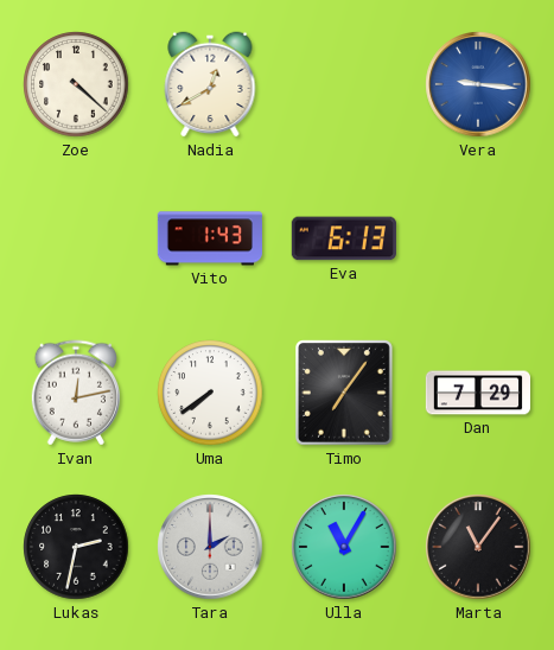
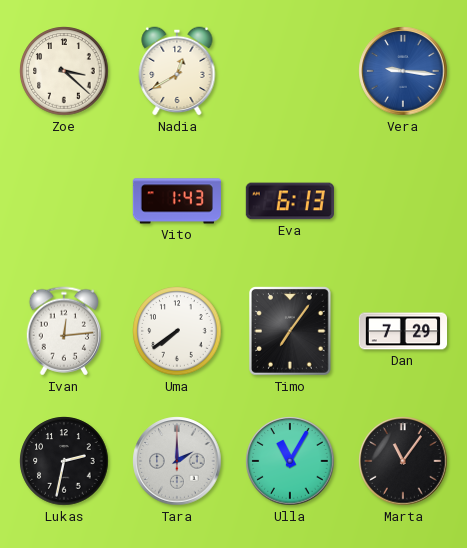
Zoe: 4:22 -> 3:22 (64, 71)
Ivan: 12:13 -> 12:14 (63, 331)
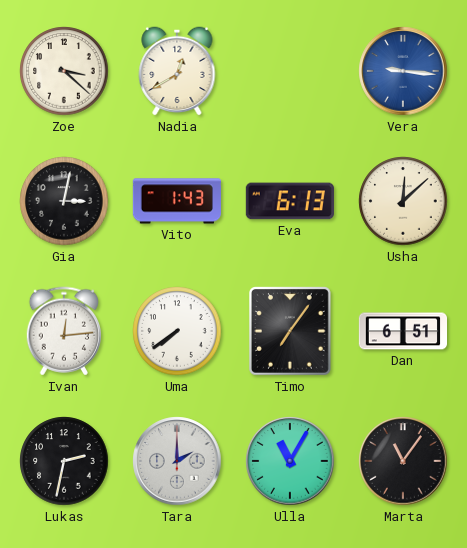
Gia: none -> 3:02 (64, 201)
Usha: none -> 12:08 (403, 201)
Dan: 7:29 -> 6:51 (402, 331)
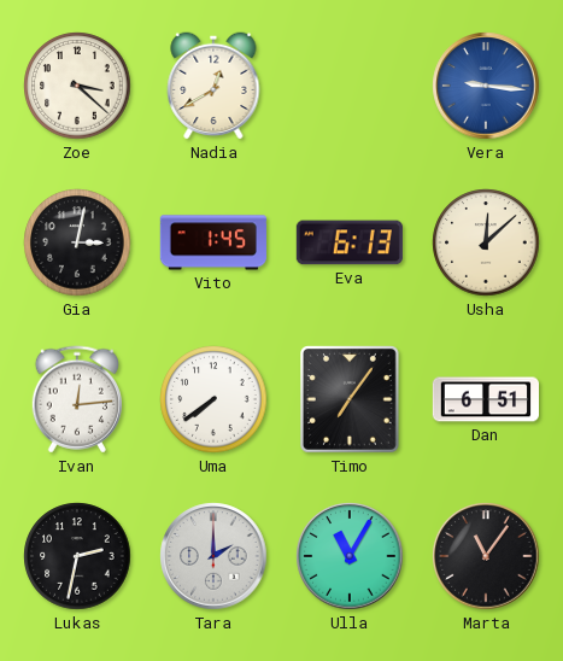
Vito: 1:43 -> 1:45 (213, 242)
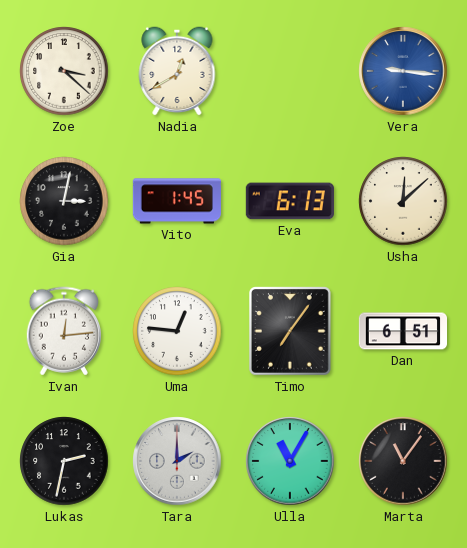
Uma: 7:39 -> 12:46 (177, 331)
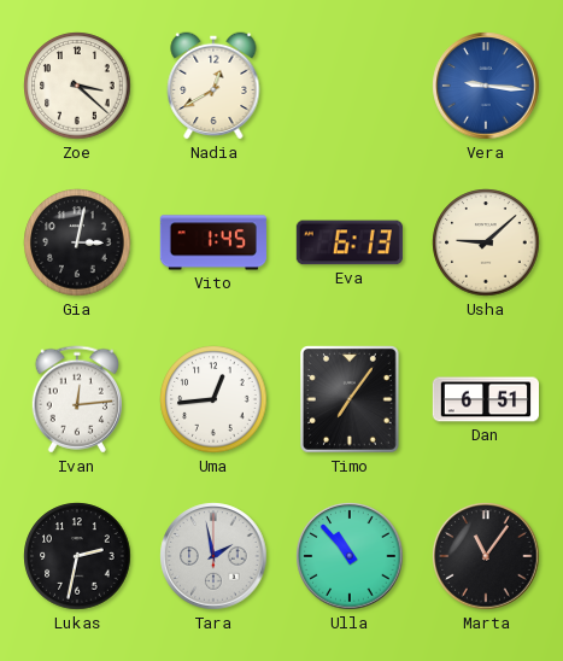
Usha: 12:08 -> 9:08 (486, 242)
Uma: 12:46 -> 12:44 (213, 399)
Tara: 2:00 -> 1:58 (213, 556)
Ulla: 11:05 -> 10:53 (350, 556)
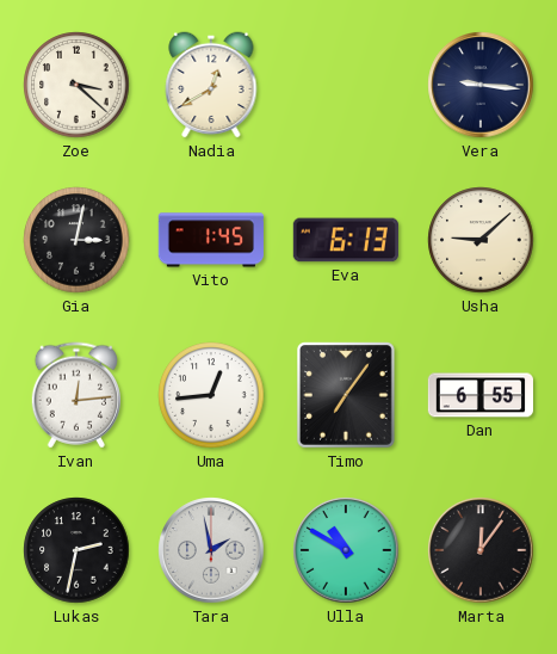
Vera dial: blue -> navy (481, 85)
Dan: 6:51 -> 6:55 (479, 395)
Ulla: 10:53 -> 10:50 (346, 550)
Marta: 11:06 -> 12:06 (481, 550)
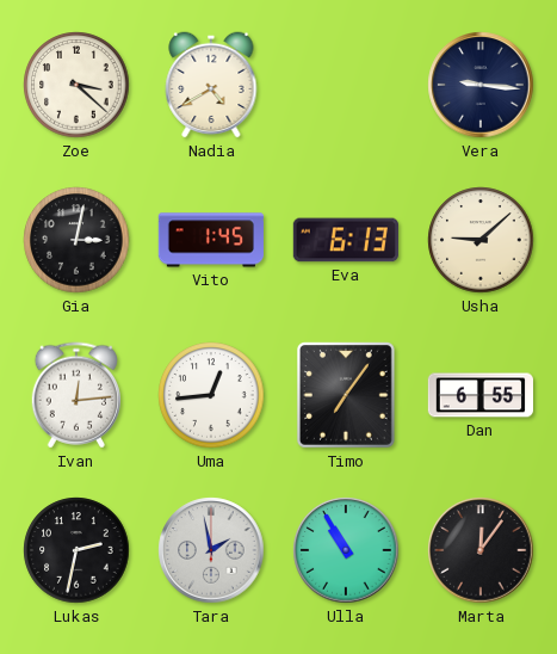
Nadia: 12:40 -> 4:40 (211, 85)
Ulla: 10:50 -> 10:55 (346, 550)
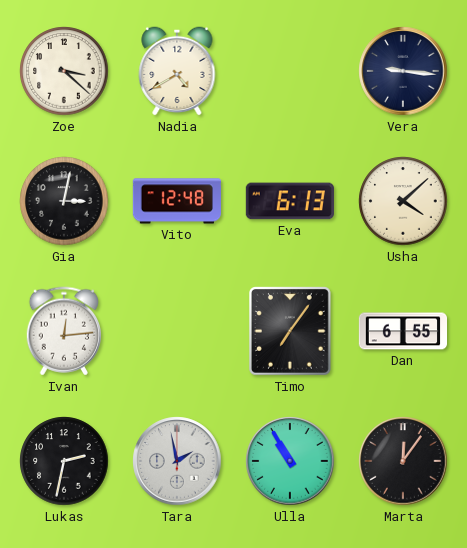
Vito: 1:45 -> 12:48 (177, 201)
Usha: 9:08 -> 4:08 (403, 201)
Uma: 12:44 -> none (211, 395)
